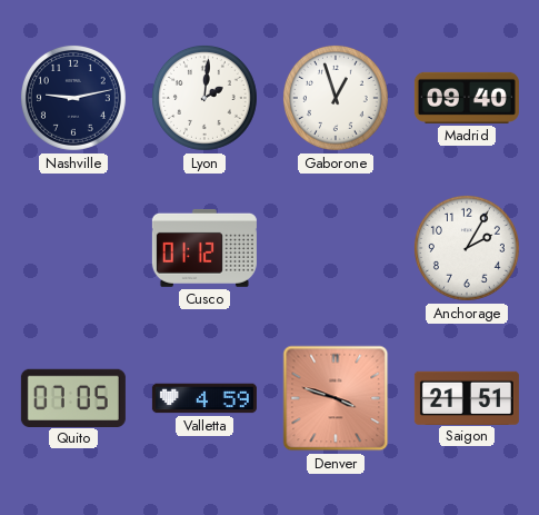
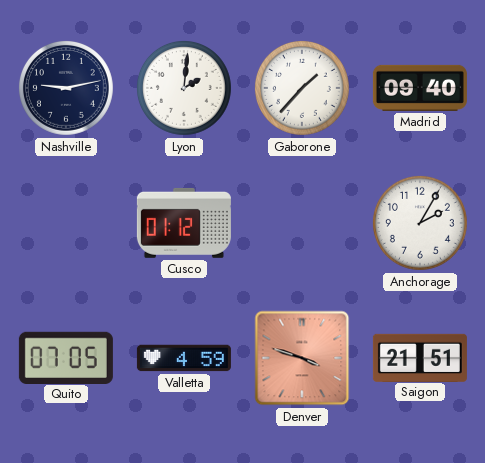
Gaborone: 12:57 -> 1:37 (302, 88)
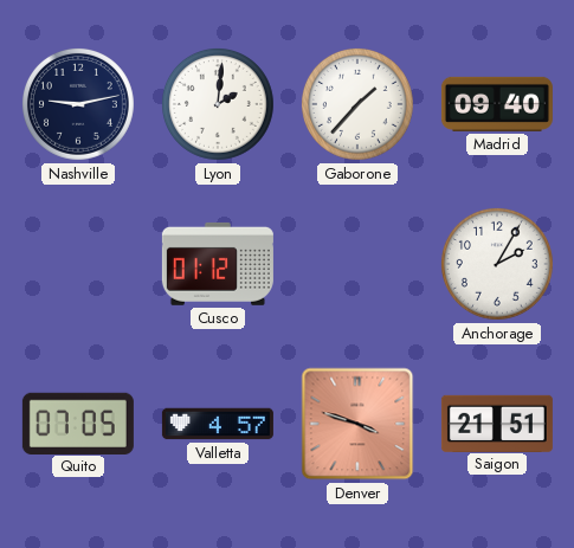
Valletta: 4:59 -> 4:57 (218, 424)
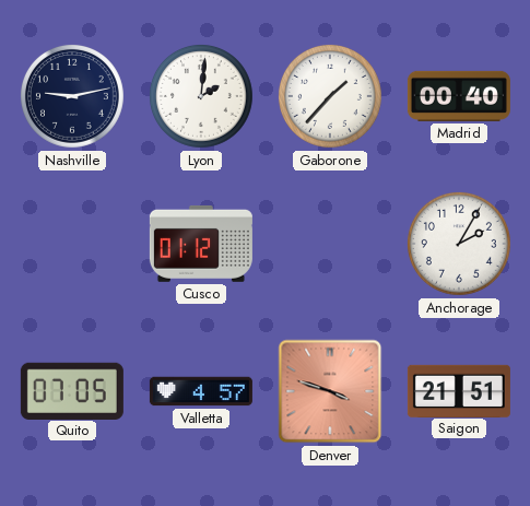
Madrid: 09:40 -> 00:40 (459, 96)
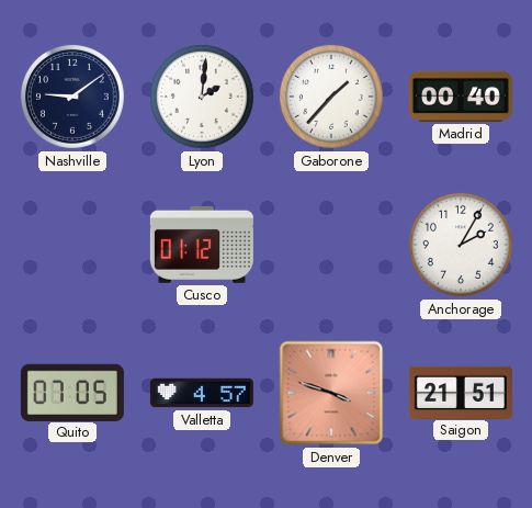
Nashville: 9:13 -> 9:09 (72, 97)
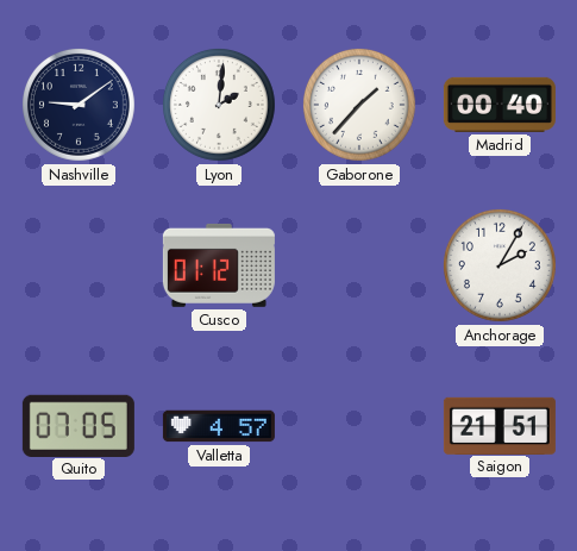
Denver: 3:48 -> none (331, 393)
